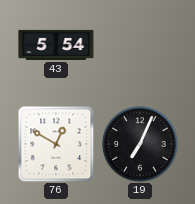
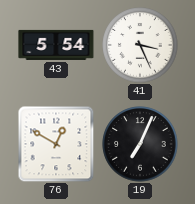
41: none -> 3:26 (140, 45)
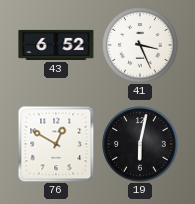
43: 5:54 -> 6:52 (56, 45)
19: 7:04 -> 6:02 (140, 144)
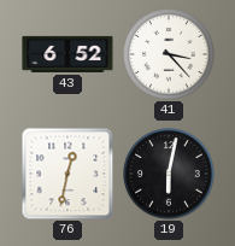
41: 3:26 -> 3:23 (169, 54)
76: 12:50 -> 12:32 (67, 174)
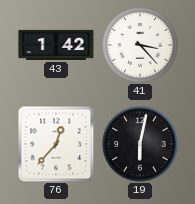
43: 6:52 -> 1:42 (56, 45)
76: 12:32 -> 12:37 (56, 144)
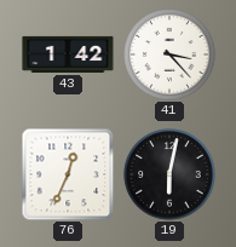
76: 12:37 -> 12:34 (68, 174)
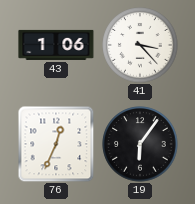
43: 1:42 -> 1:06 (56, 45)
19: 6:02 -> 6:06 (140, 144)
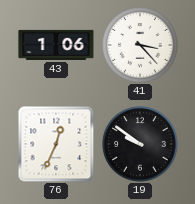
19: 6:06 -> 9:51 (140, 144)
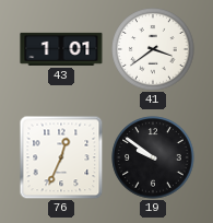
43: 1:06 -> 1:01 (61, 49)
41: 3:23 -> 3:39 (153, 49)
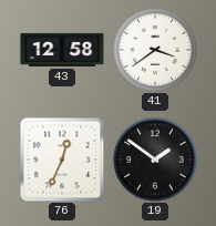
43: 1:01 -> 12:58 (62, 50)
19: 9:51 -> 1:51 (155, 160)
